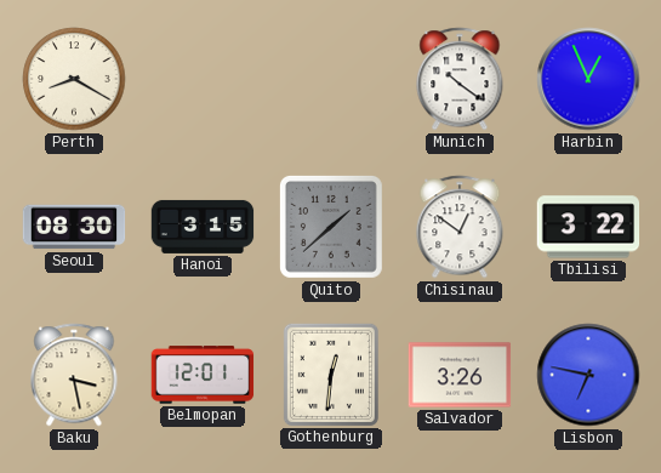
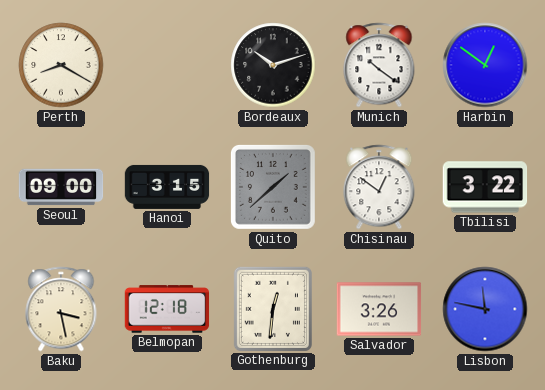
Bordeaux: none -> 10:12 (273, 65)
Harbin: 12:56 -> 12:51 (485, 65)
Seoul: 08:30 -> 09:00 (61, 187)
Belmopan: 12:01 -> 12:18 (167, 309)
Lisbon: 6:47 -> 11:47 (485, 309)
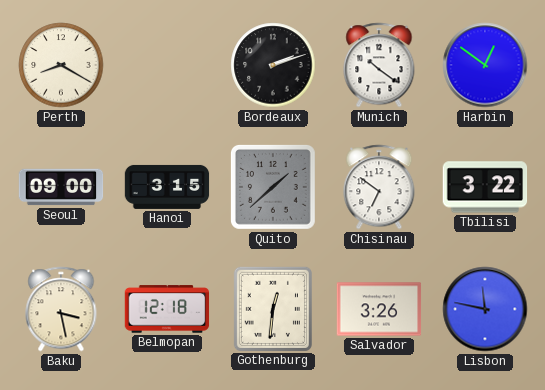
Bordeaux: 10:12 -> 2:12 (273, 65)
Chisinau: 12:51 -> 6:51 (379, 187)
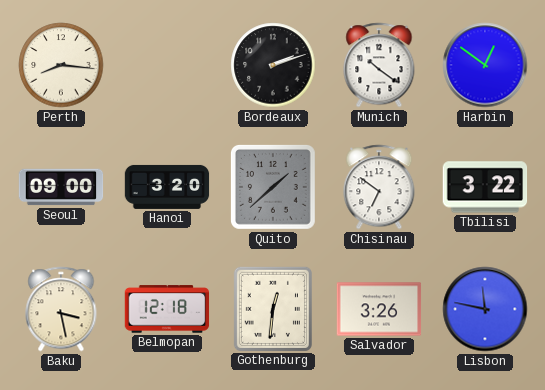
Perth: 8:20 -> 8:16 (61, 65)
Hanoi: 3:15 -> 3:20 (167, 187)
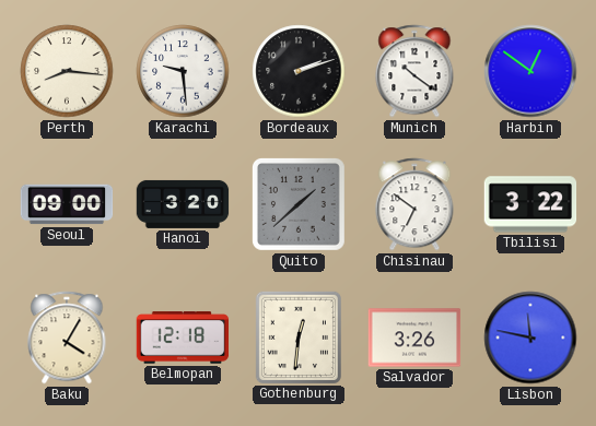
Karachi: none -> 9:29 (183, 71)
Baku: 3:28 -> 4:05 (67, 338)
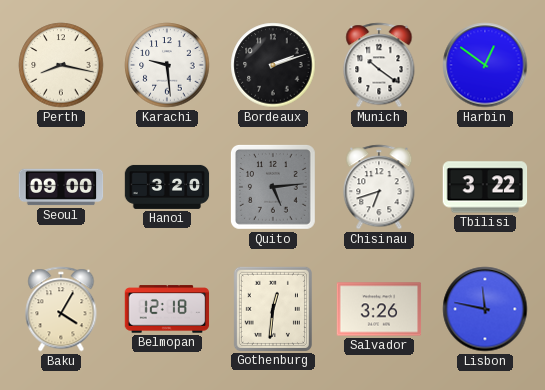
Perth: 8:16 -> 8:17 (61, 65)
Quito: 1:38 -> 5:14 (273, 187)
Chisinau: 6:51 -> 6:42 (379, 187)
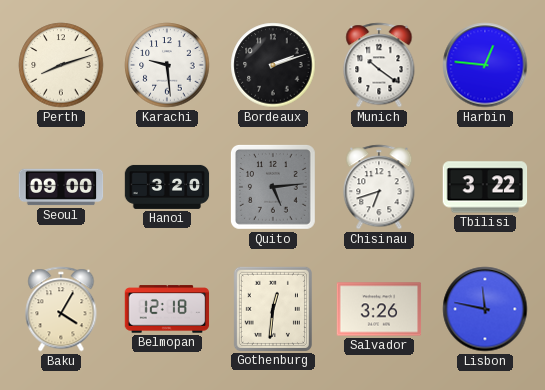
Perth: 8:17 -> 8:12 (61, 65)
Harbin: 12:51 -> 12:46 (485, 65)
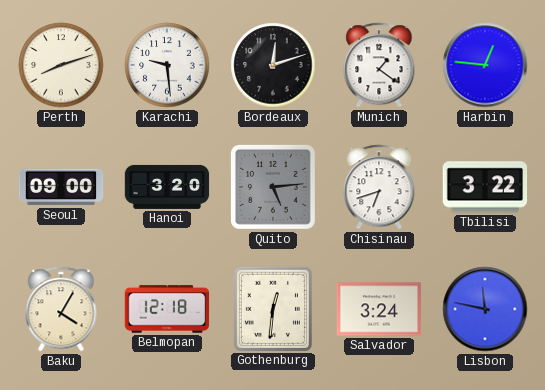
Bordeaux: 2:12 -> 12:12 (273, 65)
Munich: 10:21 -> 1:21 (379, 65)
Salvador: 3:26 -> 3:24 (379, 309)
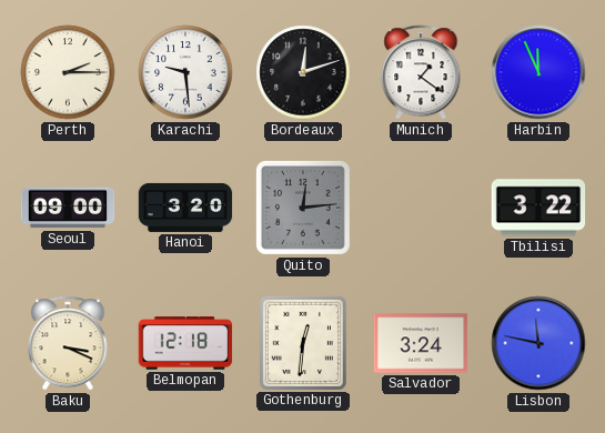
Perth: 8:12 -> 2:15 (68, 72)
Harbin: 12:46 -> 11:56 (538, 72)
Quito: 5:14 -> 12:14 (303, 208)
Chisinau: 6:42 -> none (379, 187)
Baku: 4:05 -> 3:19 (68, 343)
